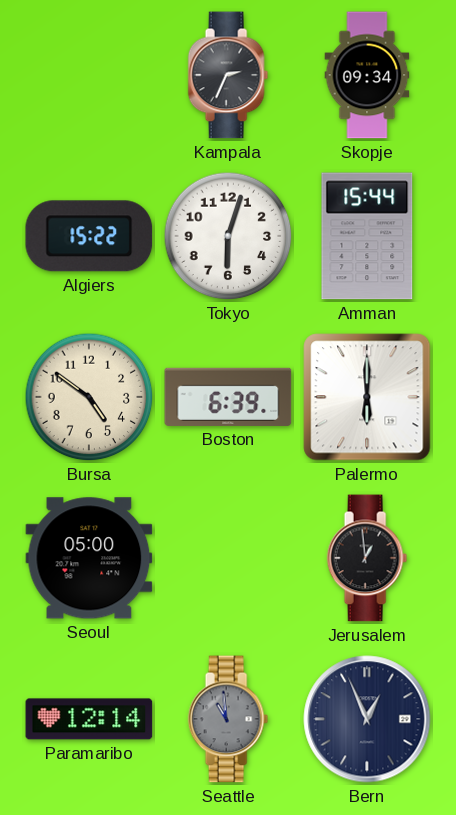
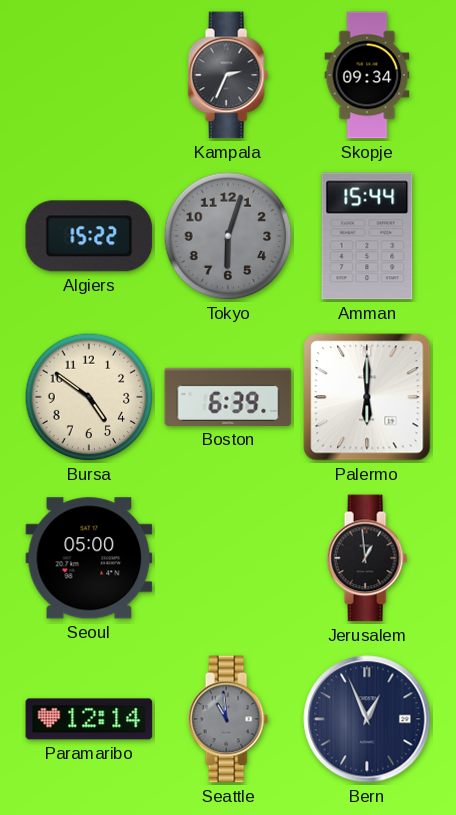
Tokyo dial: white -> grey (228, 236)
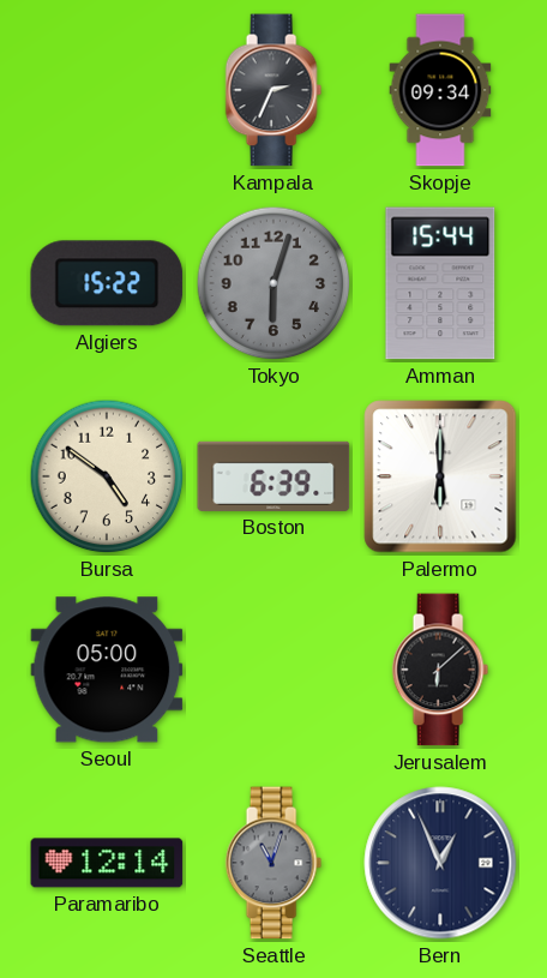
Jerusalem: 12:59 -> 6:08 (440, 670)
Seattle: 10:59 -> 11:03 (273, 863)
